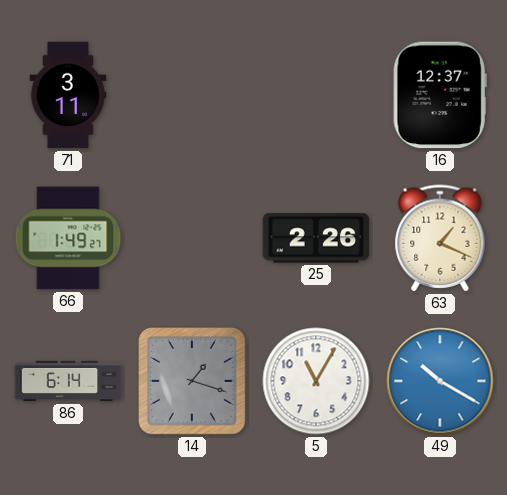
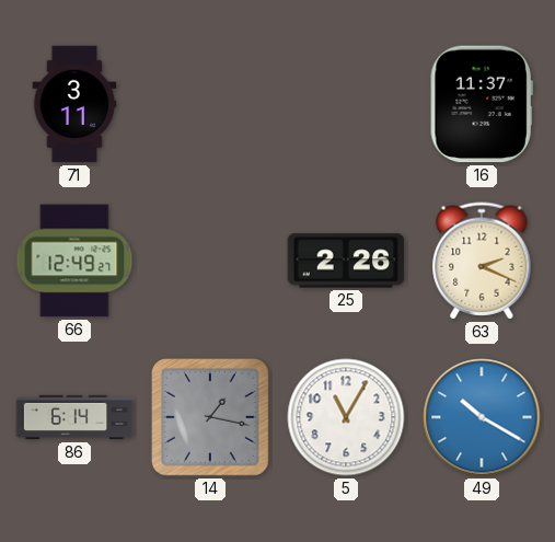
16: 12:37 -> 11:37 (482, 104)
66: 1:49 -> 12:49 (74, 261)
63: 1:19 -> 2:19 (482, 261)
14: 1:18 -> 1:17 (211, 418)
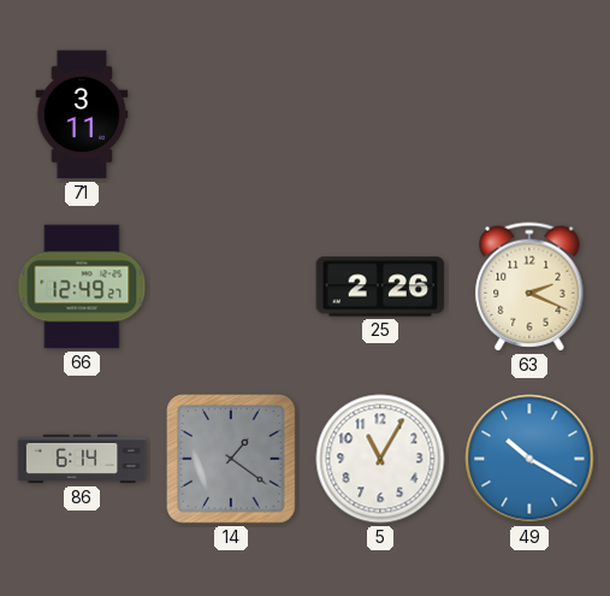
16: 11:37 -> none (482, 104)
14: 1:17 -> 1:21 (232, 460)
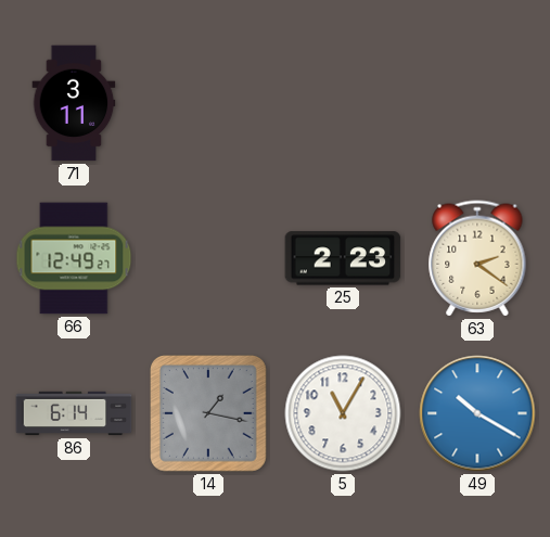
25: 2:26 -> 2:23 (343, 258)
63: 2:19 -> 2:21 (477, 258)
14: 1:21 -> 1:17 (209, 414)
